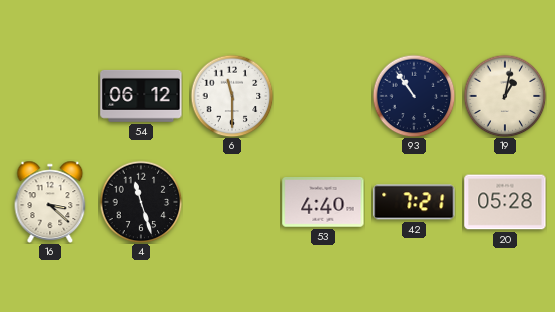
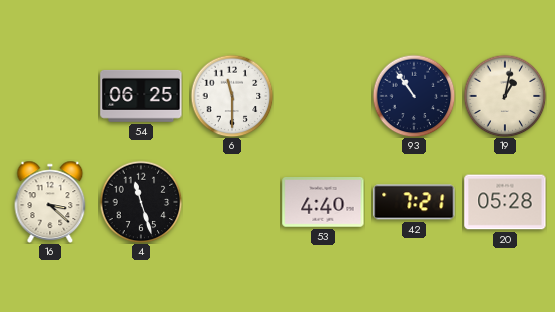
54: 06:12 -> 06:25 (141, 96)
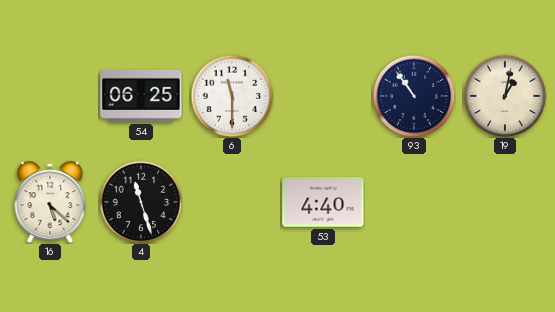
16: 3:22 -> 5:22 (50, 201)
42: 7:21 -> none (414, 202)
20: 05:28 -> none (505, 202)
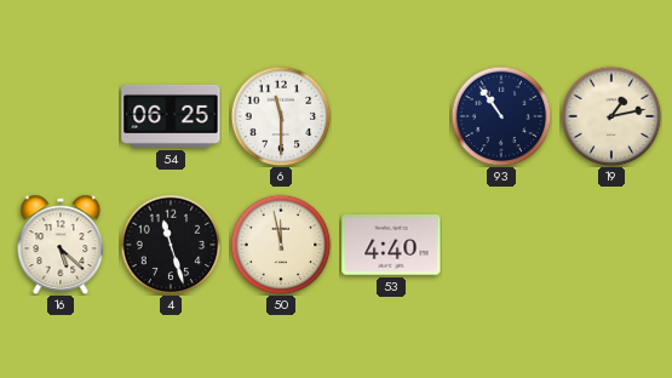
19: 1:02 -> 1:13 (611, 116)
50: none -> 11:58 (281, 245)
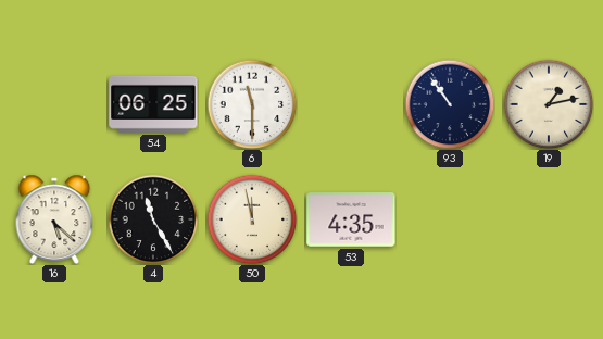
4: 11:27 -> 11:25 (153, 219)
53: 4:40 -> 4:35 (351, 219)
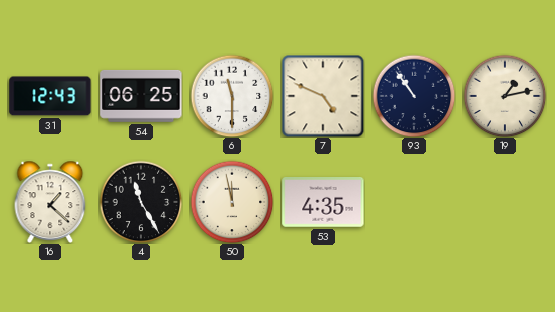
31: none -> 12:43 (50, 96)
7: none -> 4:49 (323, 96)
16: 5:22 -> 1:22 (50, 201)
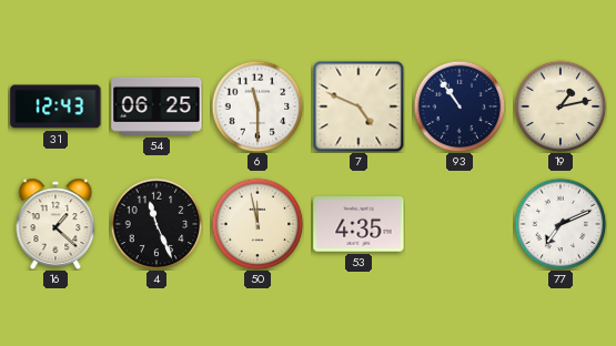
4: 11:25 -> 11:26 (156, 224)
77: none -> 7:11 (561, 224)
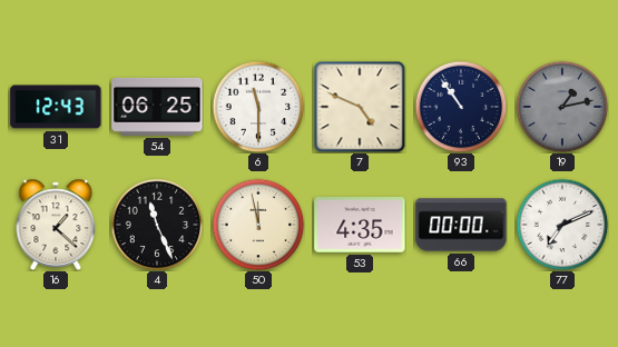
19 dial: cream -> grey (562, 107)
66: none -> 00:00 (461, 225)
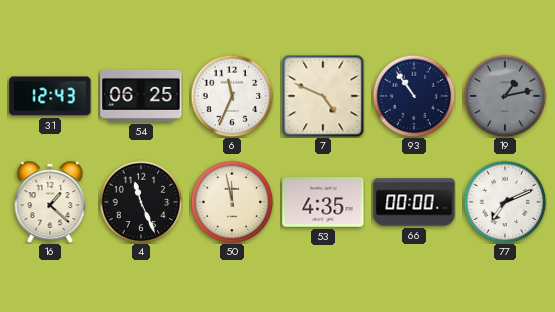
6: 11:30 -> 11:34 (232, 96)
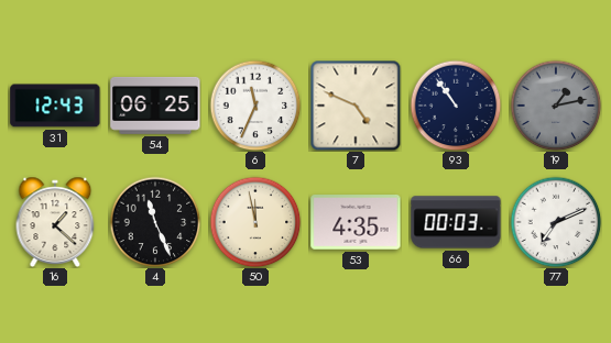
66: 00:00 -> 00:03 (456, 222)
